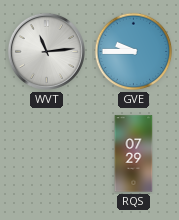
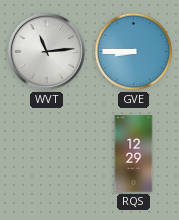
GVE: 9:45 -> 8:45 (134, 52)
RQS: 07:29 -> 12:29 (134, 154)
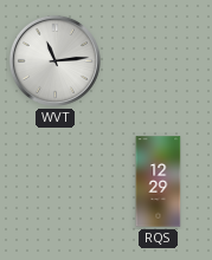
GVE: 8:45 -> none (134, 52)
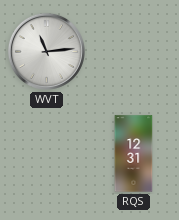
RQS: 12:29 -> 12:31 (134, 154)
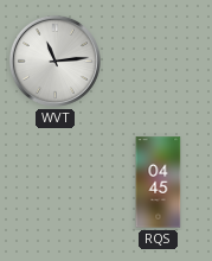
RQS: 12:31 -> 04:45 (159, 183)
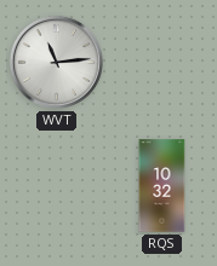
RQS: 04:45 -> 10:32 (162, 186)
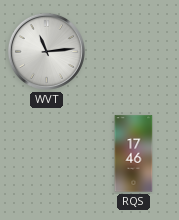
RQS: 10:32 -> 17:46 (134, 154)
